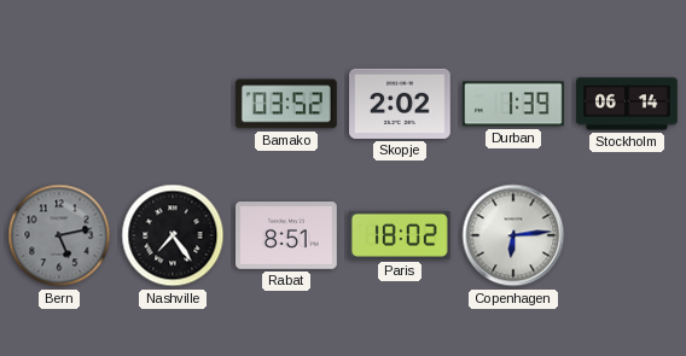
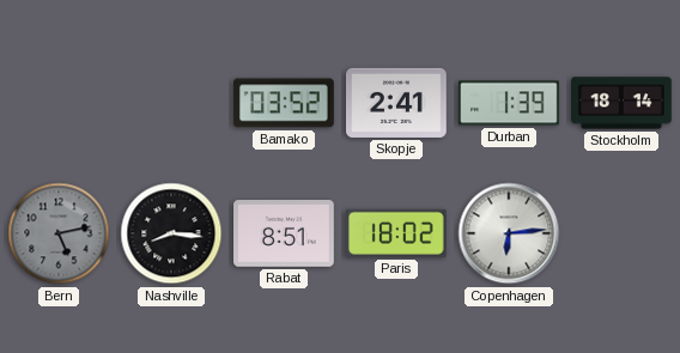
Skopje: 2:02 -> 2:41 (397, 103)
Stockholm: 06:14 -> 18:14 (621, 103)
Nashville: 7:24 -> 8:16 (171, 233)
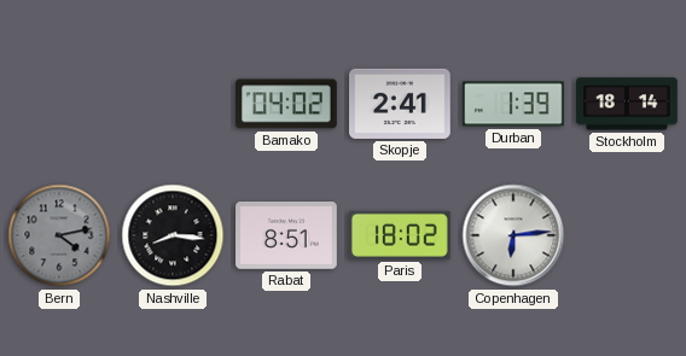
Bamako: 03:52 -> 04:02 (287, 104)
Bern: 5:13 -> 4:13 (59, 235)
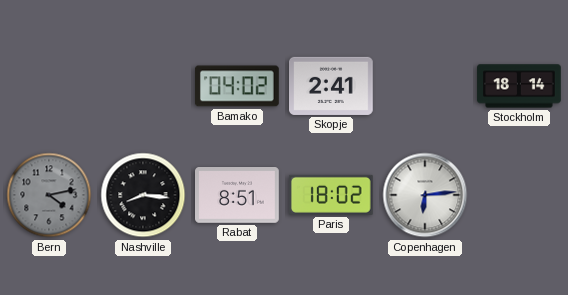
Durban: 1:39 -> none (514, 104)
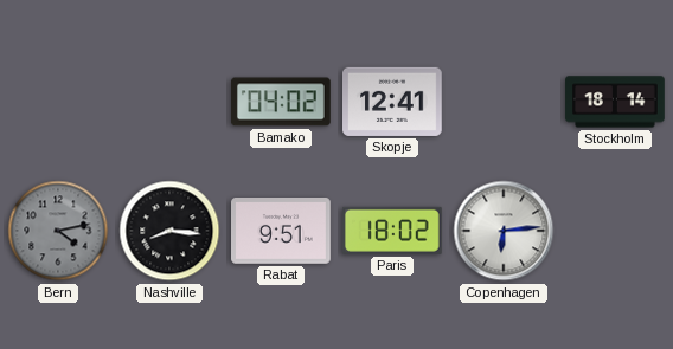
Skopje: 2:41 -> 12:41 (393, 102)
Rabat: 8:51 -> 9:51 (282, 232)
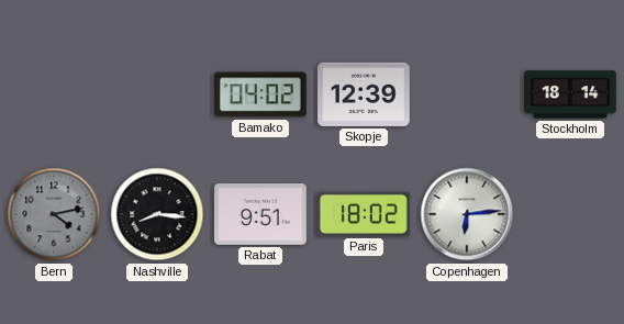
Skopje: 12:41 -> 12:39 (365, 94)
